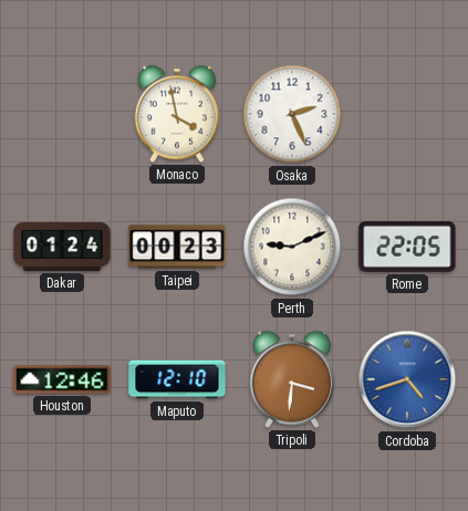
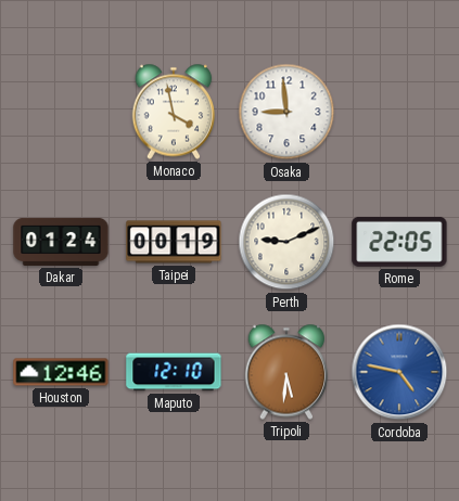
Osaka: 2:26 -> 8:59 (286, 112)
Taipei: 00:23 -> 00:19 (174, 242)
Tripoli: 3:31 -> 5:31 (286, 372)
Cordoba: 4:42 -> 4:47 (399, 372)
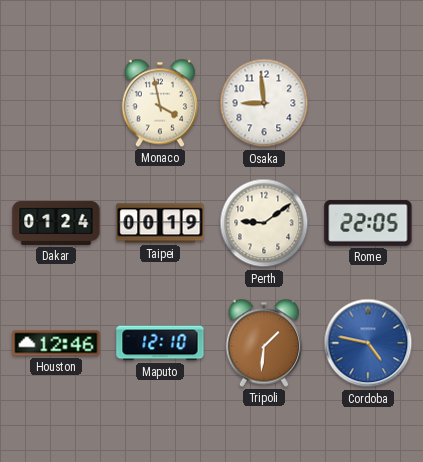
Perth: 9:11 -> 9:09 (264, 223)
Tripoli: 5:31 -> 1:31 (264, 343)
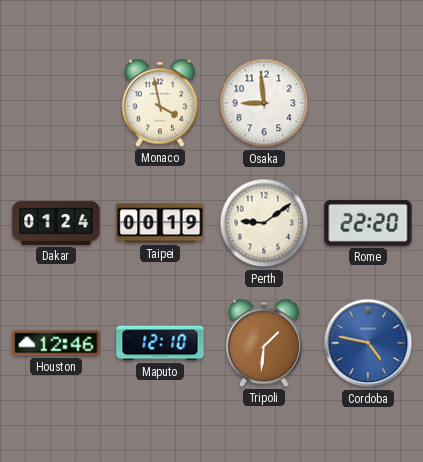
Rome: 22:05 -> 22:20 (368, 223)
